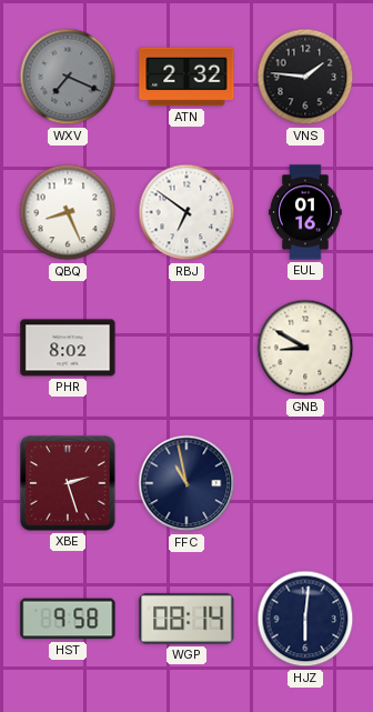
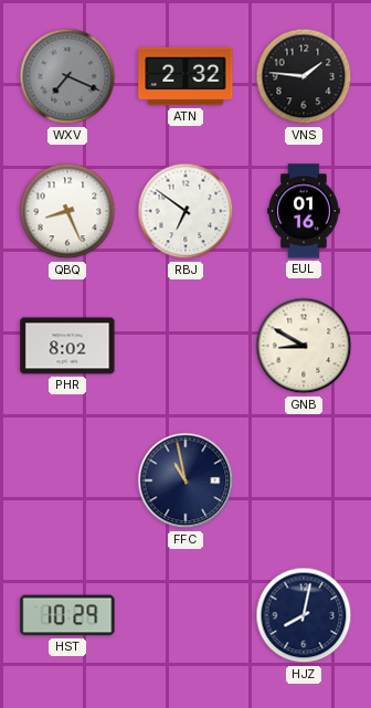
XBE: 2:27 -> none (68, 483)
HST: 9:58 -> 10:29 (67, 615)
WGP: 08:14 -> none (186, 619)
HJZ: 6:01 -> 8:02 (304, 615)
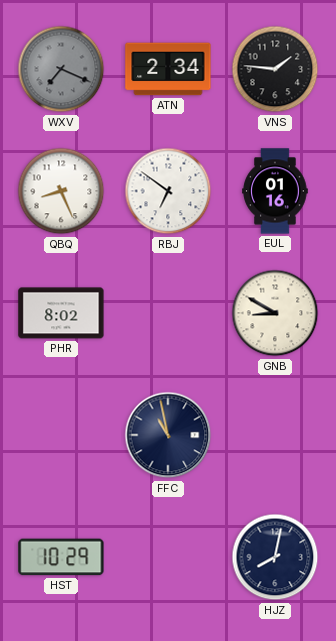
ATN: 2:32 -> 2:34 (168, 69)
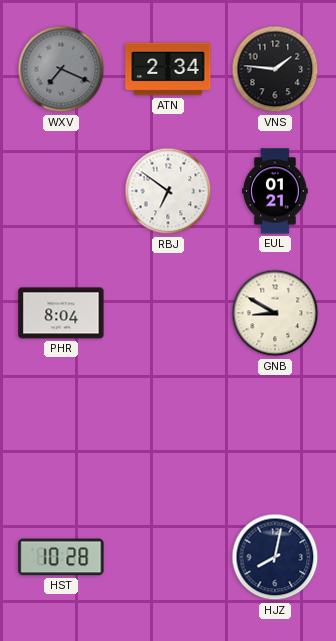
QBQ: 8:26 -> none (61, 191)
EUL: 01:16 -> 01:21 (275, 191)
PHR: 8:02 -> 8:04 (61, 313)
FFC: 10:58 -> none (168, 435)
HST: 10:29 -> 10:28 (61, 557)
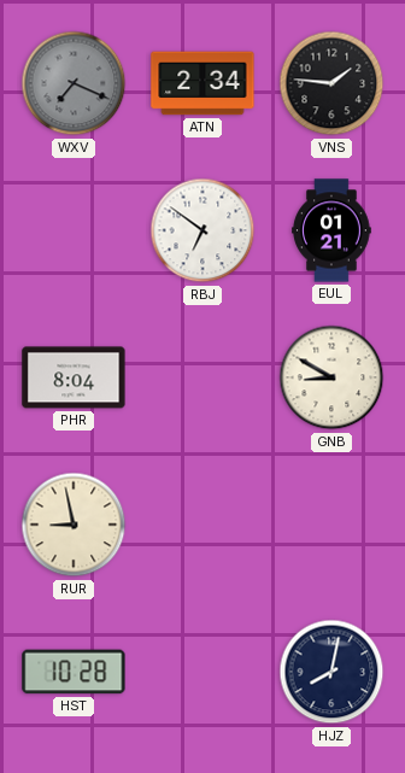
RUR: none -> 8:58 (74, 525)
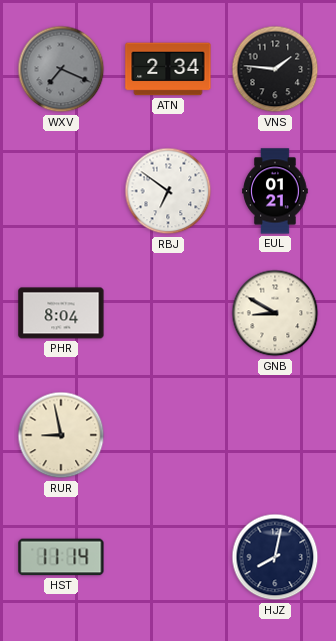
HST: 10:28 -> 11:14 (61, 557)
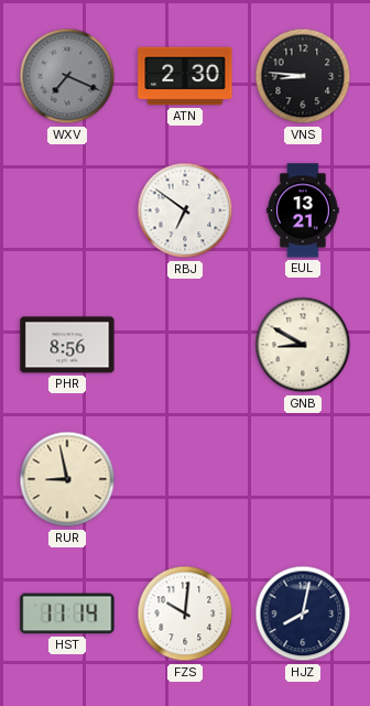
ATN: 2:34 -> 2:30 (185, 76)
VNS: 1:46 -> 8:46 (303, 76)
EUL: 01:21 -> 13:21 (303, 210)
PHR: 8:04 -> 8:56 (67, 345)
FZS: none -> 10:01 (185, 613)
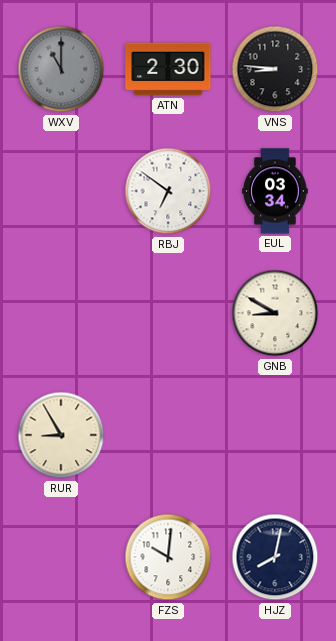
WXV: 7:19 -> 11:00 (61, 69)
EUL: 13:21 -> 03:34 (275, 191)
PHR: 8:56 -> none (67, 345)
RUR: 8:58 -> 8:55 (61, 435)
HST: 11:14 -> none (67, 613)
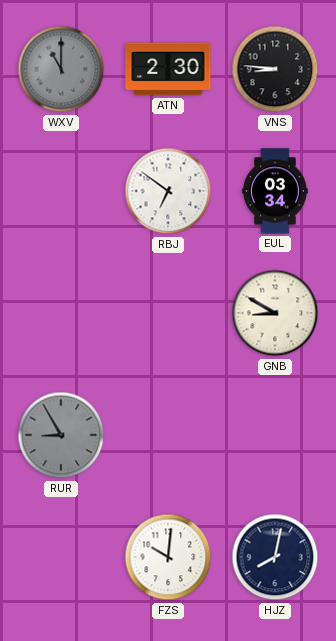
RUR dial: cream -> grey (61, 435)
